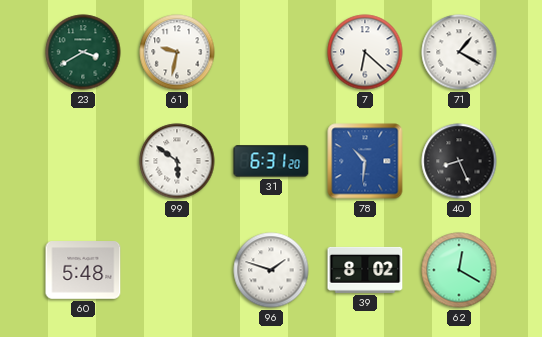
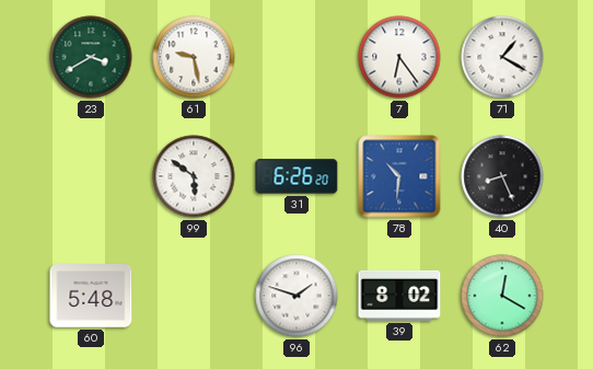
61: 9:32 -> 9:28 (194, 57)
7: 6:22 -> 6:24 (399, 57)
31: 6:31 -> 6:26 (296, 176)
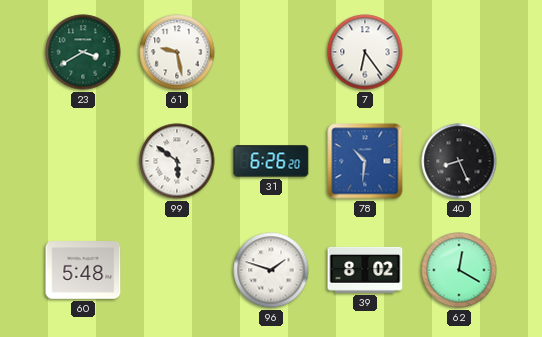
71: 1:20 -> none (502, 57)
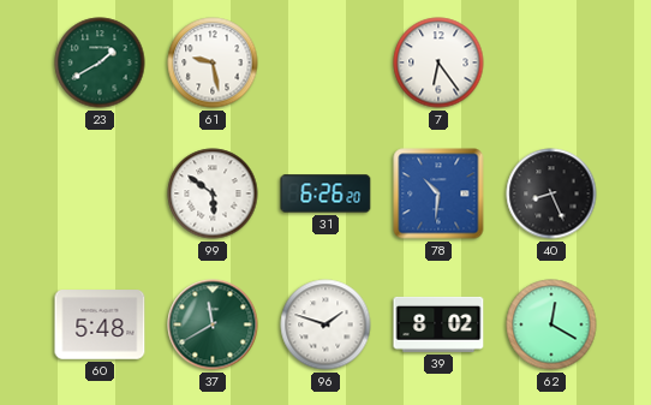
23: 3:40 -> 1:40 (100, 62)
37: none -> 11:40 (213, 324)
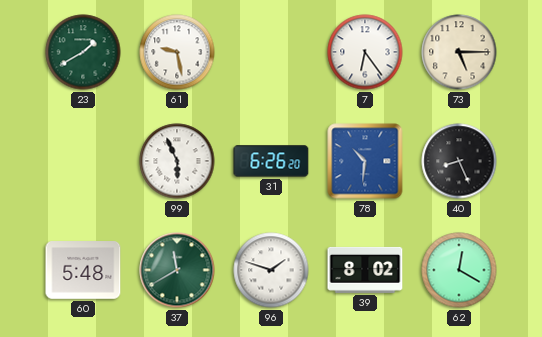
73: none -> 5:15 (459, 52)
99: 5:51 -> 5:56 (177, 161)
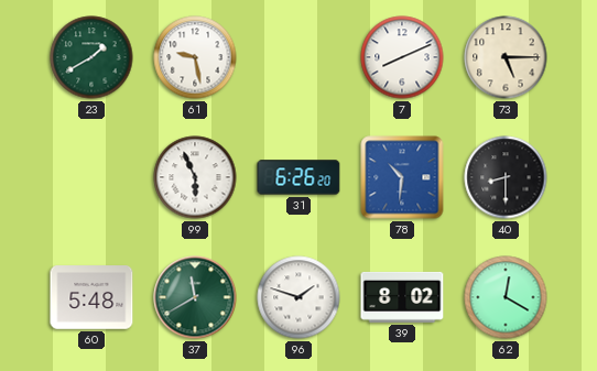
7: 6:24 -> 8:11 (402, 57)
40: 8:26 -> 8:30 (506, 177)
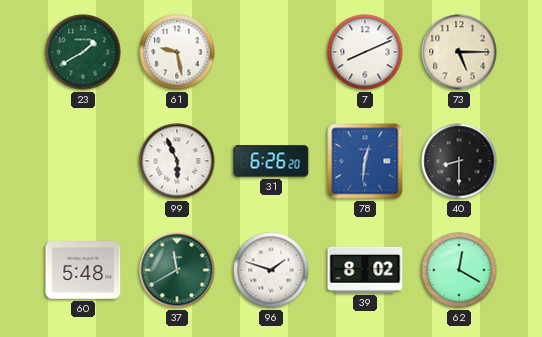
78: 10:31 -> 12:31 (365, 161)
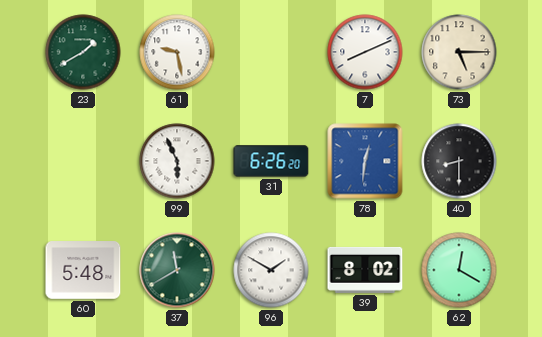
96: 1:48 -> 1:50 (271, 270)
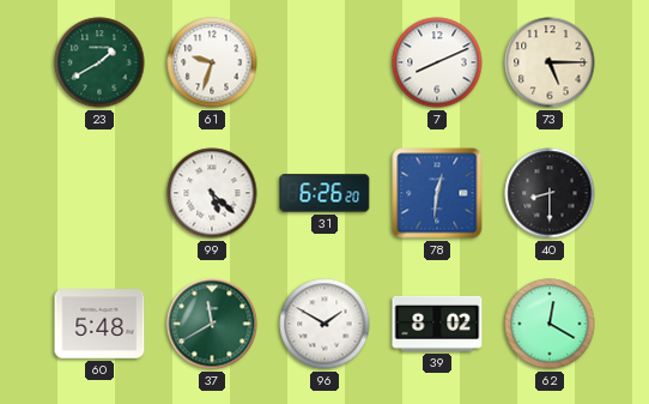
61: 9:28 -> 9:33 (212, 62)
99: 5:56 -> 5:22 (212, 193)
